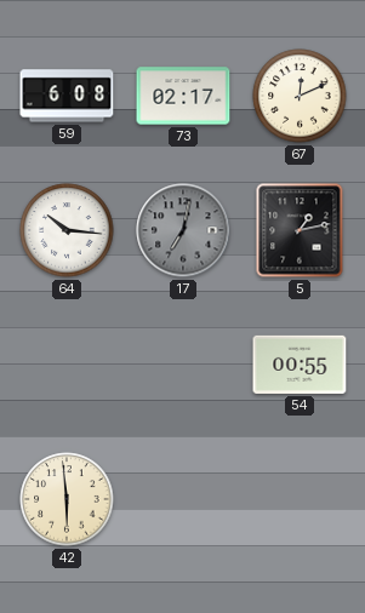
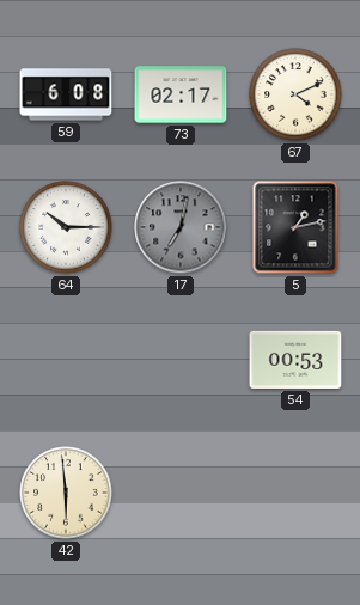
67: 12:11 -> 4:11 (295, 94)
64: 10:16 -> 10:15 (66, 227)
54: 00:55 -> 00:53 (295, 360)
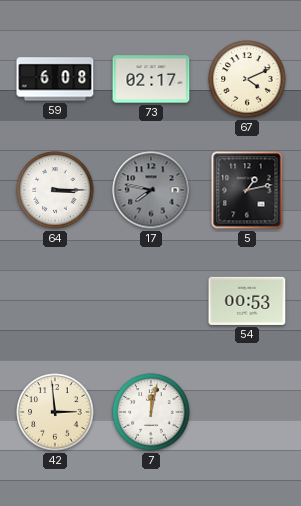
64: 10:15 -> 3:15 (55, 190)
17: 7:02 -> 7:47 (151, 190)
42: 5:59 -> 2:59 (55, 412)
7: none -> 12:02 (151, 412)
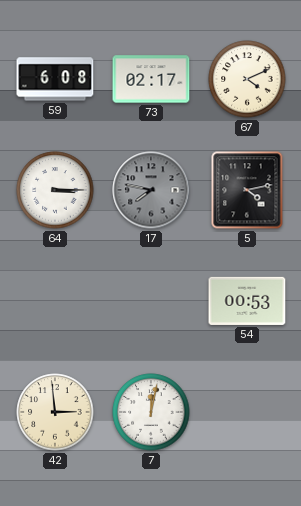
5: 1:13 -> 4:13 (247, 190)
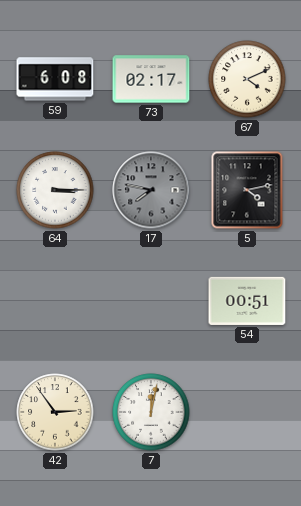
54: 00:53 -> 00:51 (247, 301)
42: 2:59 -> 2:54 (55, 412)
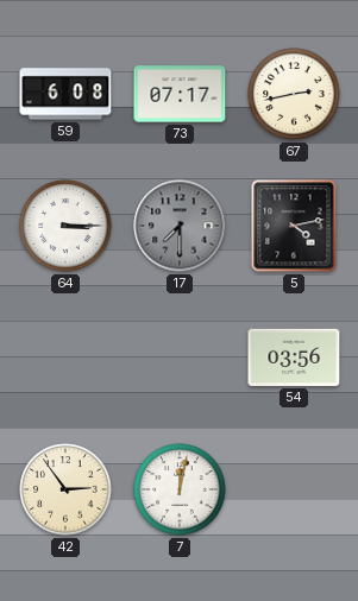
73: 02:17 -> 07:17 (180, 94)
67: 4:11 -> 2:43 (294, 94)
17: 7:47 -> 7:30 (180, 226)
54: 00:51 -> 03:56 (294, 358)
